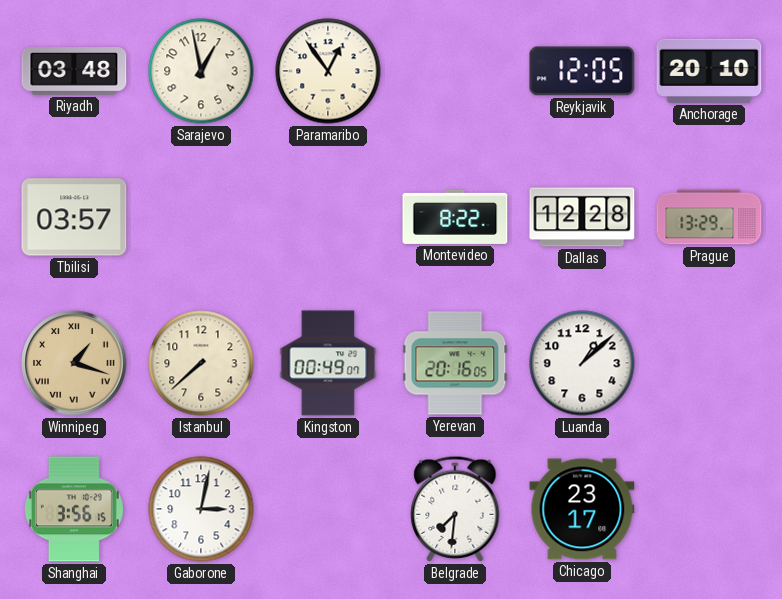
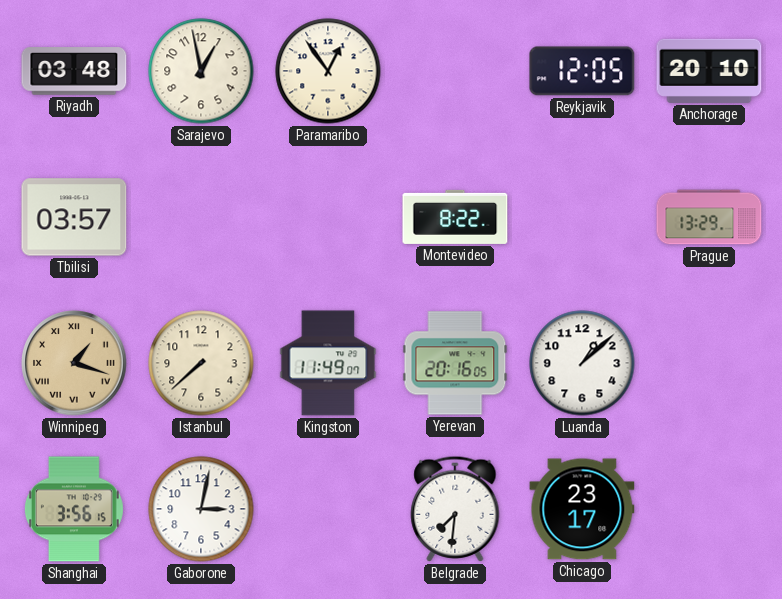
Dallas: 12:28 -> none (582, 217)
Kingston: 00:49 -> 11:49 (328, 363)
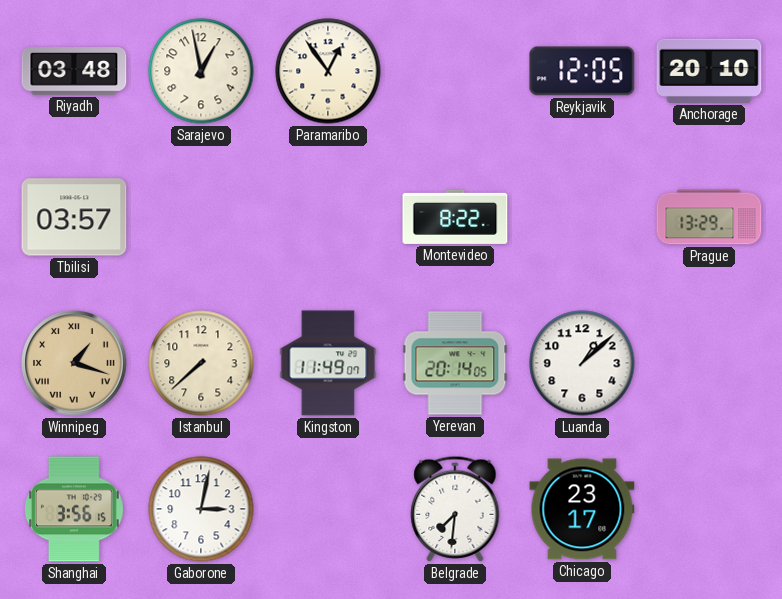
Yerevan: 20:16 -> 20:14 (455, 363)
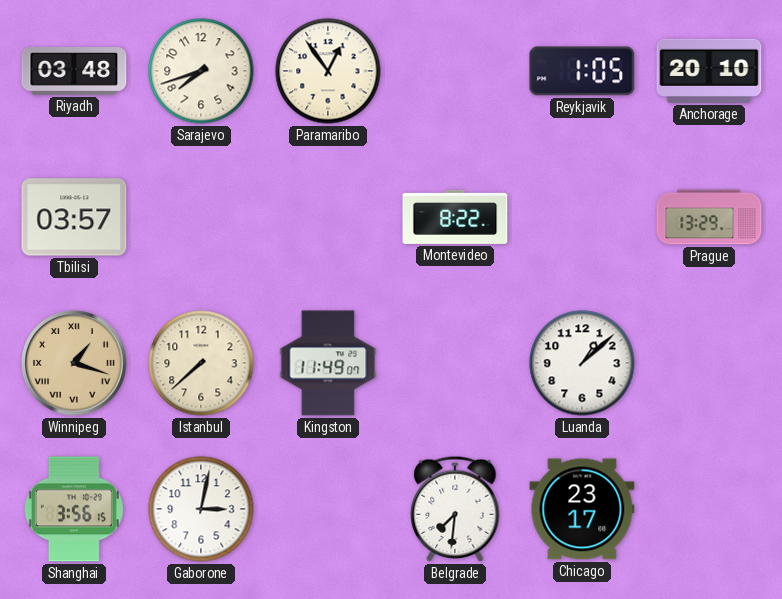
Sarajevo: 12:58 -> 7:42 (201, 71)
Reykjavik: 12:05 -> 1:05 (582, 71)
Yerevan: 20:14 -> none (455, 363)
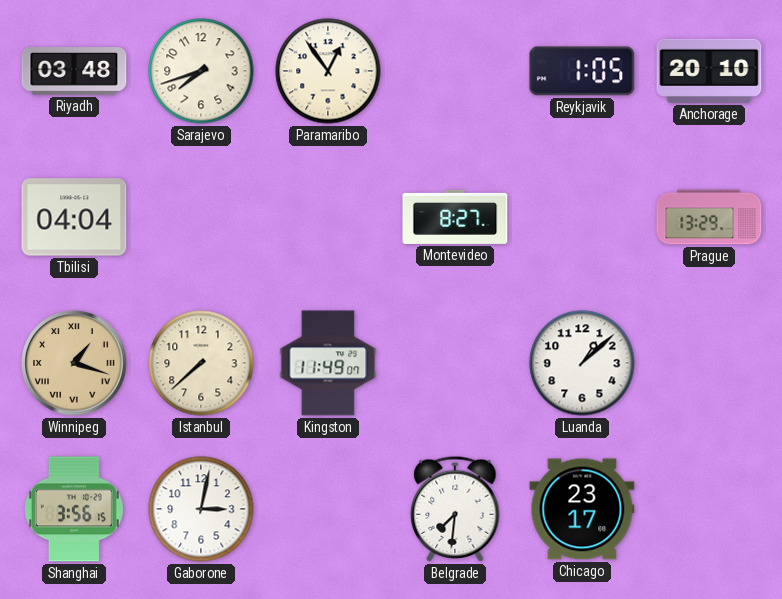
Tbilisi: 03:57 -> 04:04 (74, 217)
Montevideo: 8:22 -> 8:27 (455, 217)
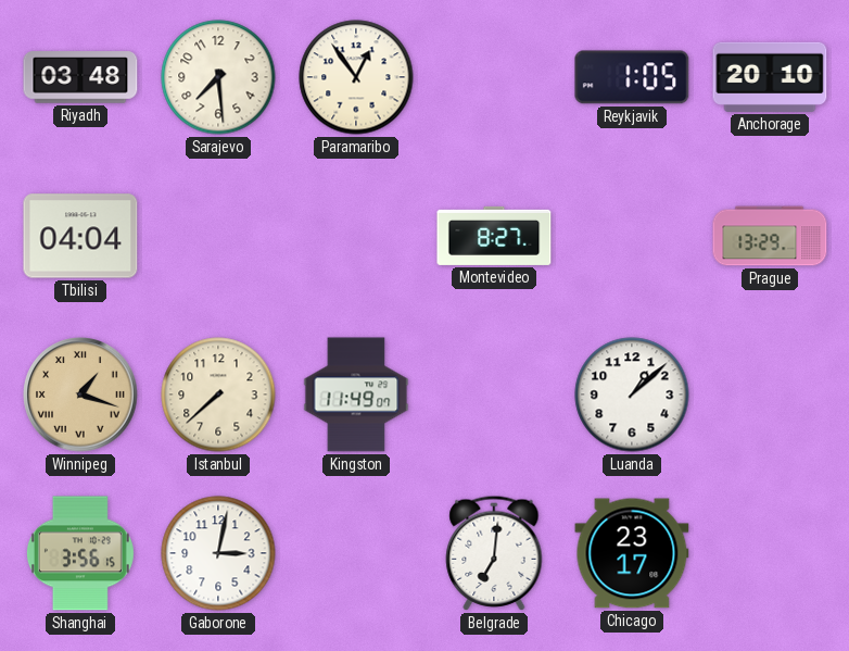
Sarajevo: 7:42 -> 7:29 (218, 77)
Belgrade: 7:31 -> 7:01 (494, 553)
